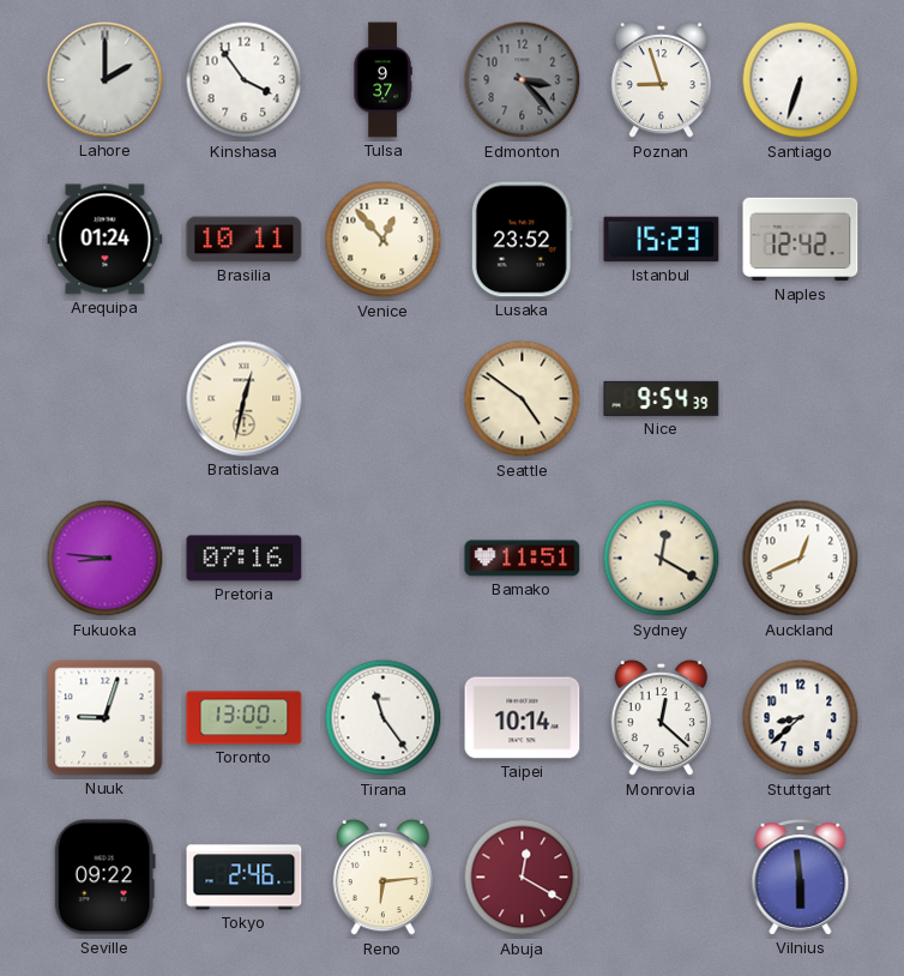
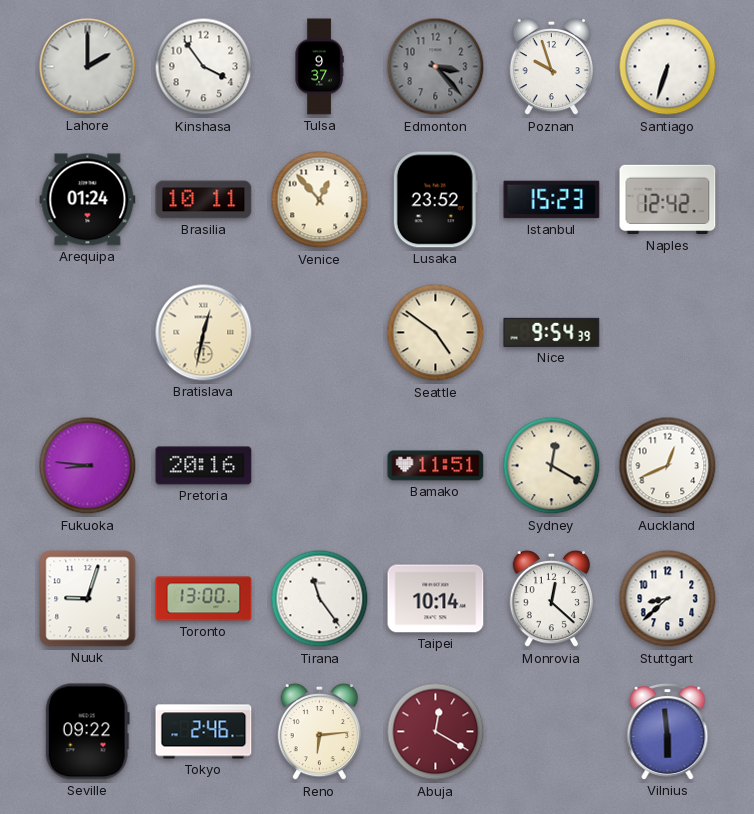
Poznan: 8:57 -> 9:57 (551, 67)
Pretoria: 07:16 -> 20:16 (204, 466)
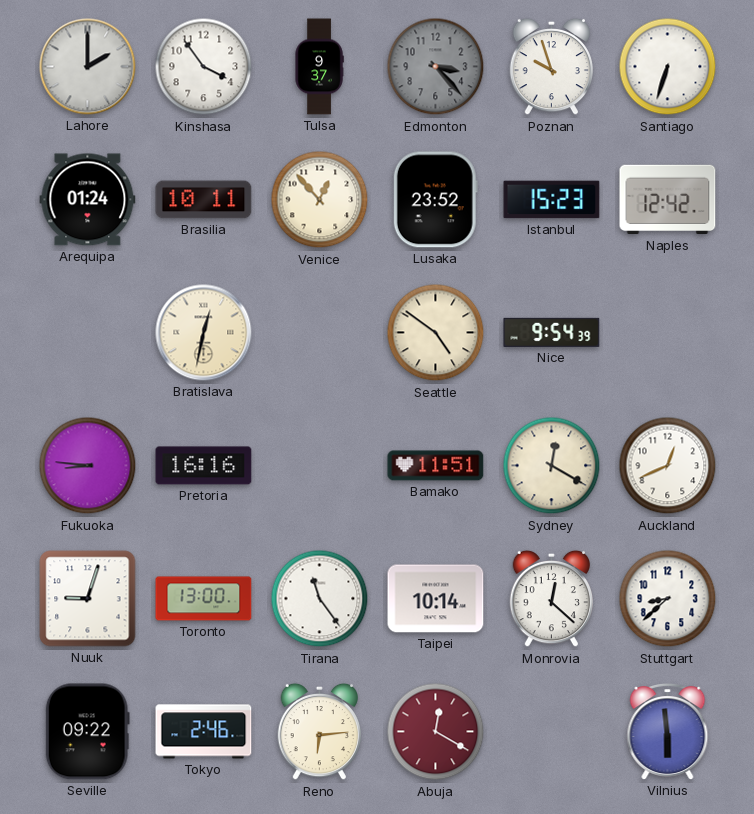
Pretoria: 20:16 -> 16:16 (204, 466)
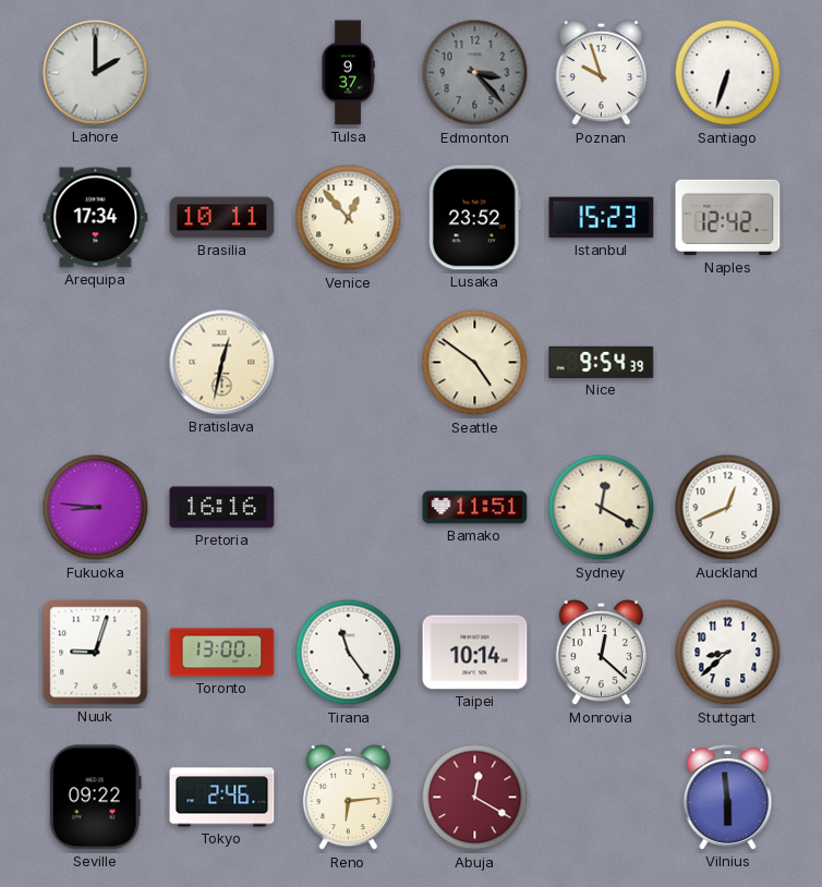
Kinshasa: 3:54 -> none (204, 67)
Arequipa: 01:24 -> 17:34 (96, 218)
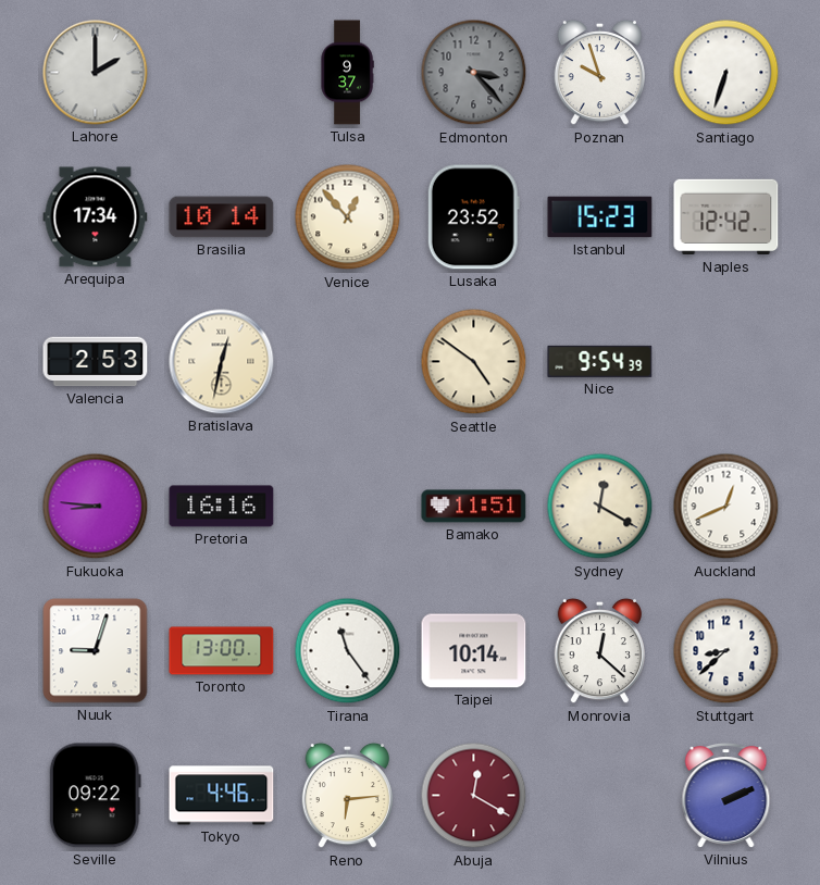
Brasilia: 10:11 -> 10:14 (222, 217)
Valencia: none -> 2:53 (96, 362)
Tokyo: 2:46 -> 4:46 (222, 796)
Vilnius: 5:59 -> 2:11 (726, 796)
